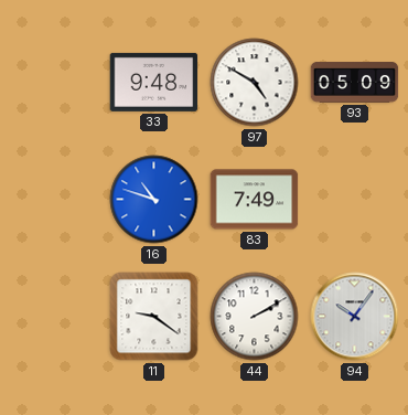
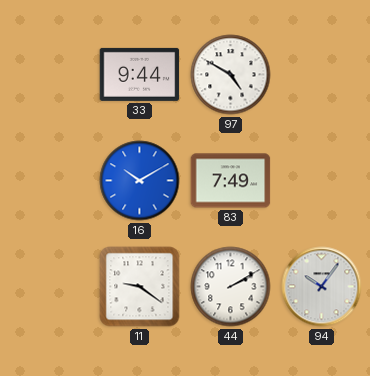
33: 9:48 -> 9:44 (140, 74)
93: 05:09 -> none (355, 83)
16: 10:48 -> 10:10 (140, 181)
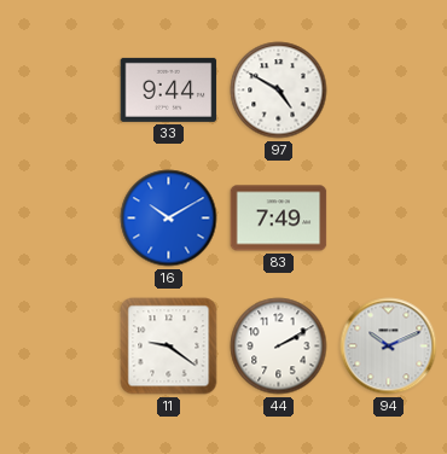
94: 10:06 -> 10:11 (389, 347)
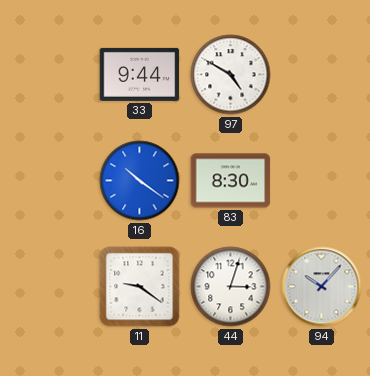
16: 10:10 -> 10:21 (140, 181)
83: 7:49 -> 8:30 (231, 181)
44: 2:10 -> 3:03 (231, 287)
94: 10:11 -> 10:07 (322, 287)
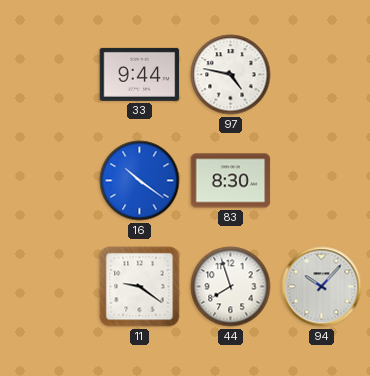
97: 4:50 -> 4:47 (231, 75)
44: 3:03 -> 7:57 (231, 287)
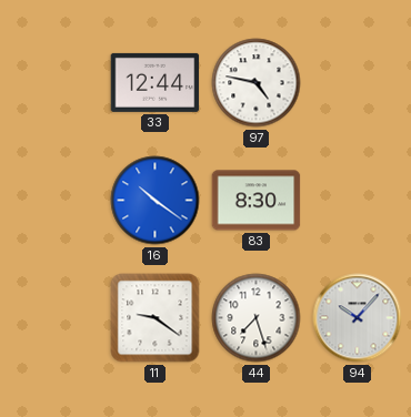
33: 9:44 -> 12:44 (156, 82)
44: 7:57 -> 7:27 (257, 318)
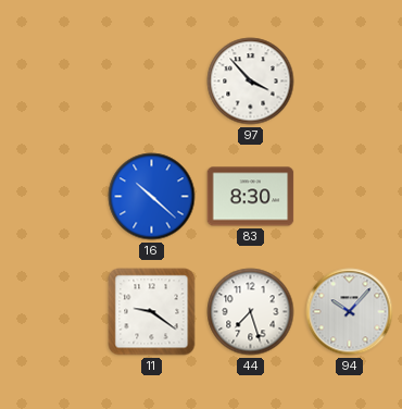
33: 12:44 -> none (156, 82)
97: 4:47 -> 3:53 (251, 82)
16: 10:21 -> 10:22 (152, 197)
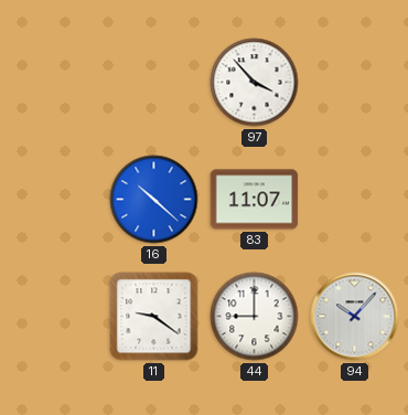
83: 8:30 -> 11:07 (255, 200)
44: 7:27 -> 9:00 (255, 317)
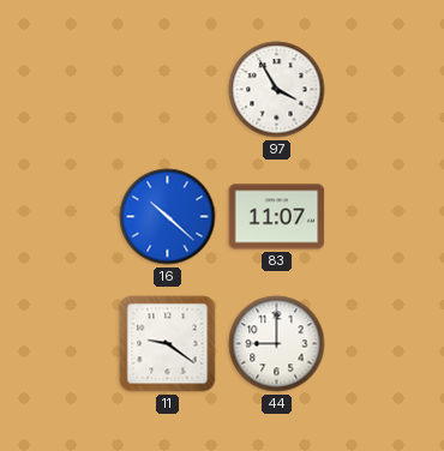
97: 3:53 -> 3:55 (277, 90)
94: 10:07 -> none (355, 317)
